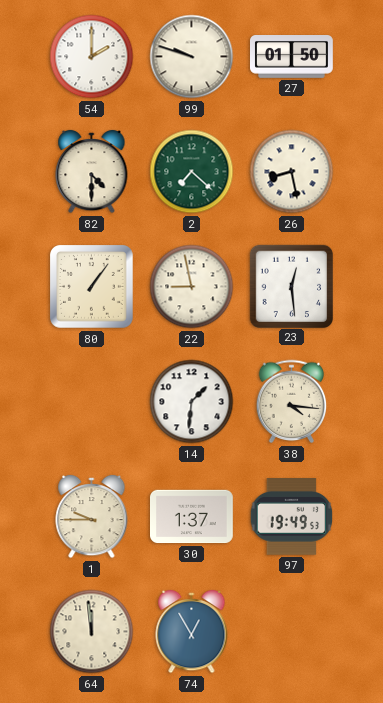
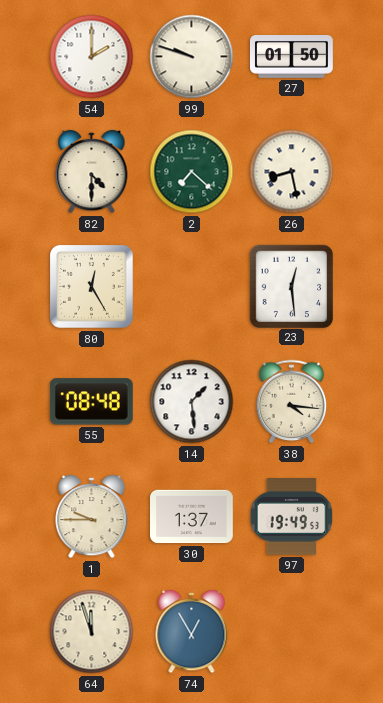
80: 1:06 -> 12:25 (92, 287)
22: 8:58 -> none (192, 287)
55: none -> 08:48 (91, 402)
14: 1:31 -> 1:29 (192, 402)
64: 11:59 -> 11:57 (92, 632)
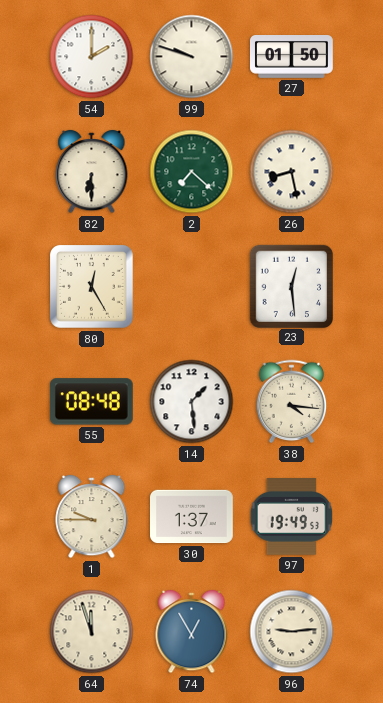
82: 4:30 -> 6:30 (92, 172)
96: none -> 9:14 (292, 632)
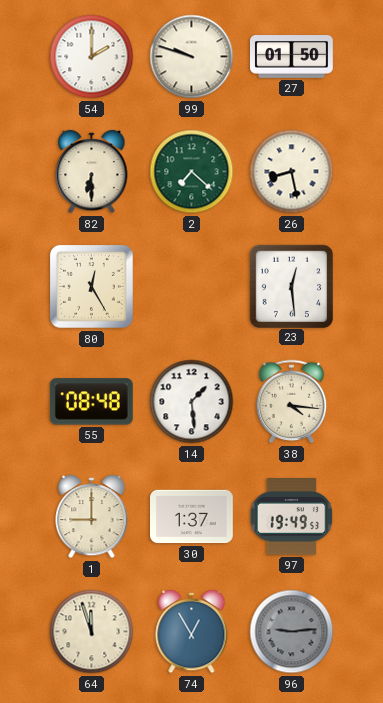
1: 9:45 -> 9:00 (92, 517)
96 dial: cream -> grey (292, 632)
